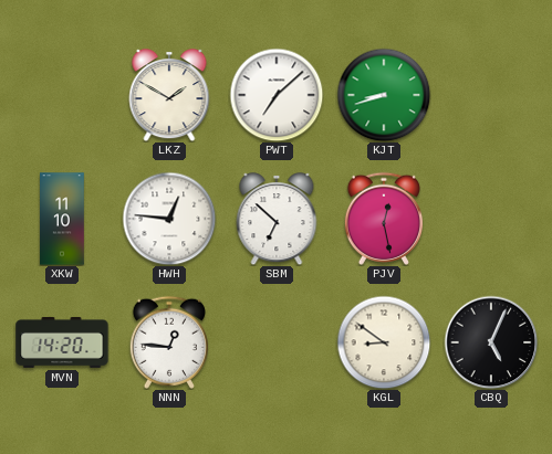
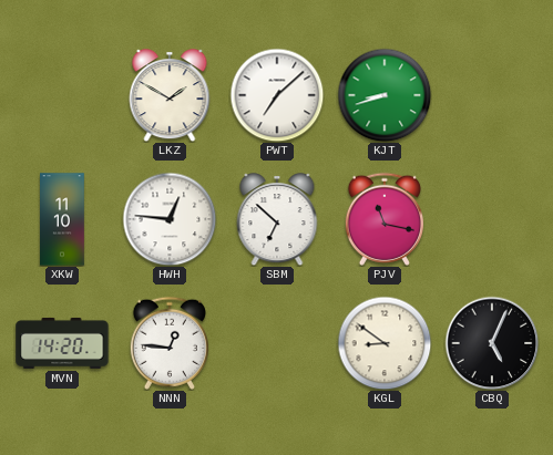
PJV: 12:28 -> 11:17 (385, 219)
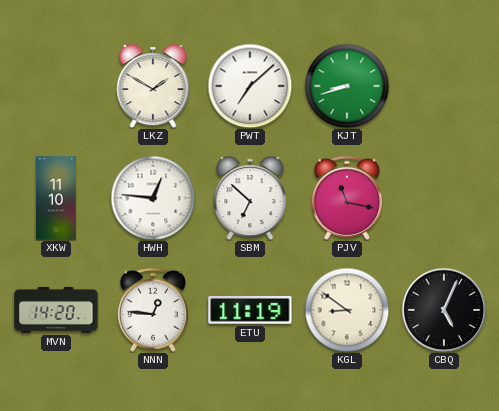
ETU: none -> 11:19 (250, 310)
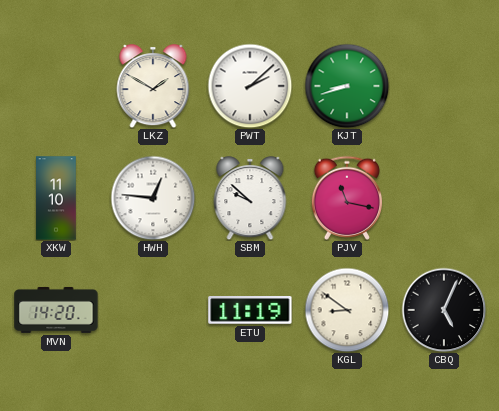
PWT: 7:08 -> 2:08 (250, 86)
SBM: 6:52 -> 9:52 (250, 198)
NNN: 12:46 -> none (153, 310)
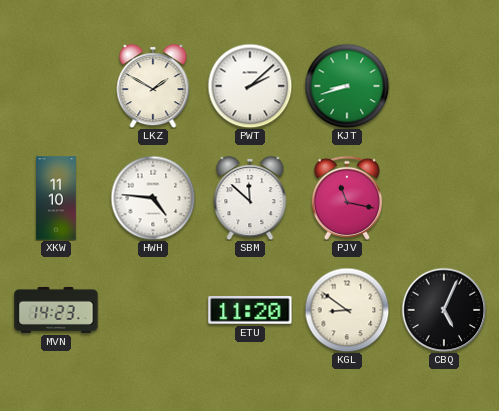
HWH: 12:46 -> 4:46 (153, 198)
SBM: 9:52 -> 11:52 (250, 198)
MVN: 14:20 -> 14:23 (56, 310)
ETU: 11:19 -> 11:20 (250, 310)
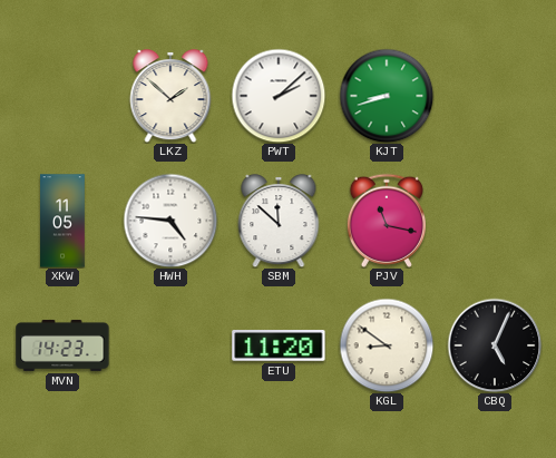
LKZ: 1:50 -> 1:52 (170, 96)
XKW: 11:10 -> 11:05 (62, 221)
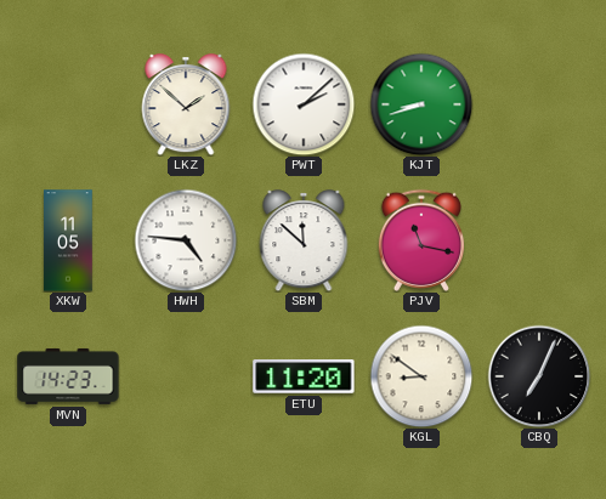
CBQ: 5:04 -> 7:04 (539, 376)
